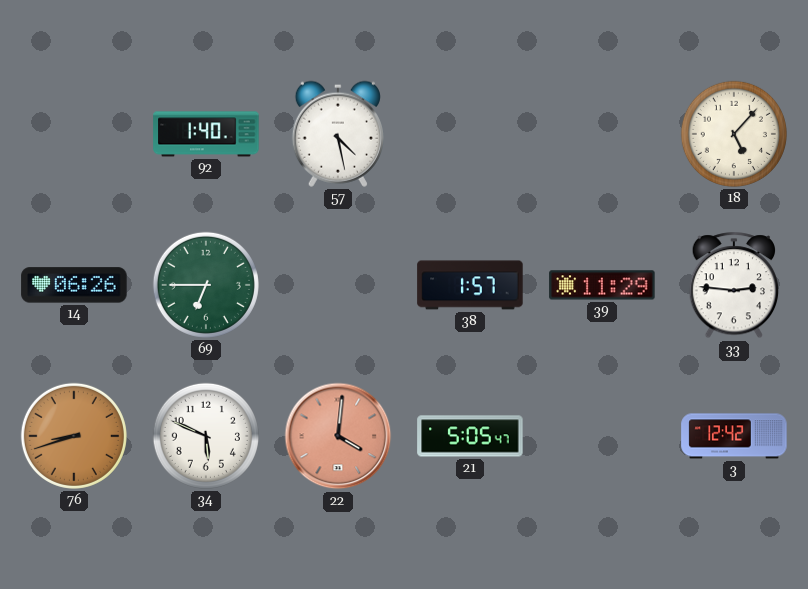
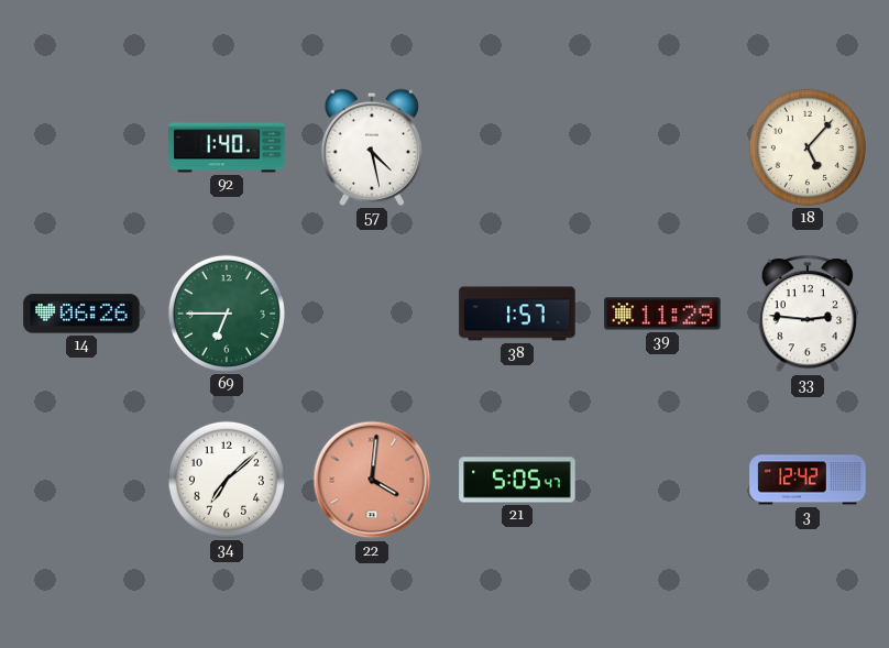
76: 8:42 -> none (74, 436)
34: 5:49 -> 7:08 (227, 480)
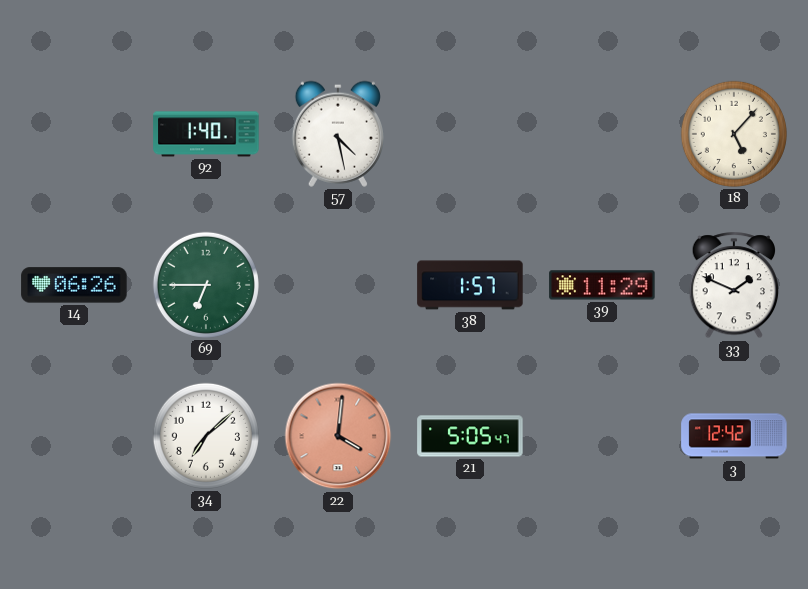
33: 2:46 -> 1:49 (734, 286)
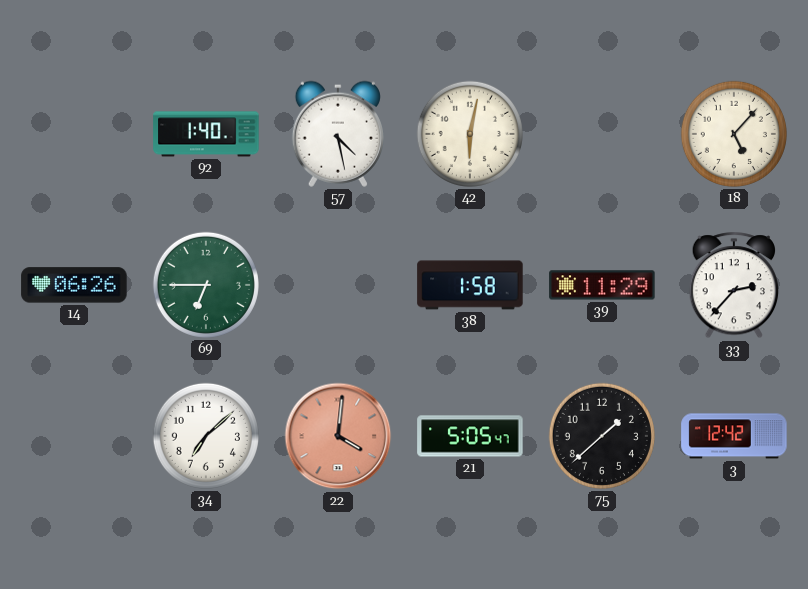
42: none -> 6:02 (470, 134)
38: 1:57 -> 1:58 (470, 285)
33: 1:49 -> 2:37 (734, 286)
75: none -> 1:38 (602, 436)
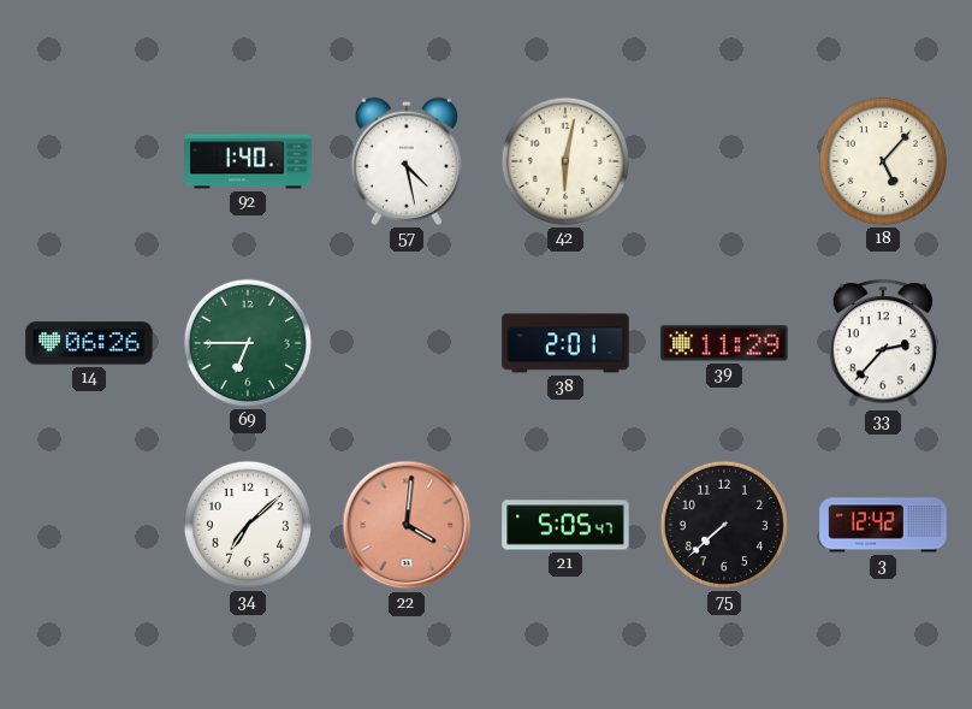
38: 1:58 -> 2:01 (565, 343)
75: 1:38 -> 7:38 (724, 525)
